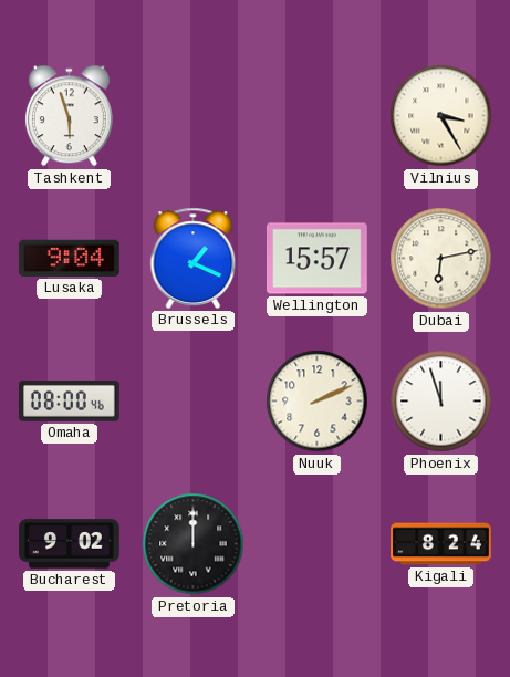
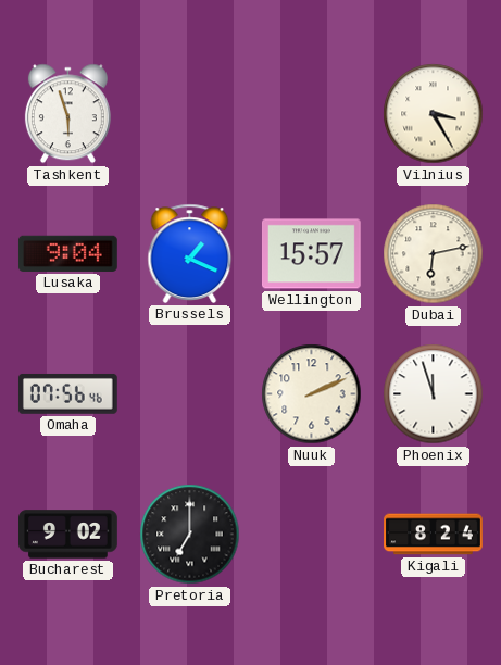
Omaha: 08:00 -> 07:56 (67, 393)
Pretoria: 12:00 -> 7:00 (190, 535)
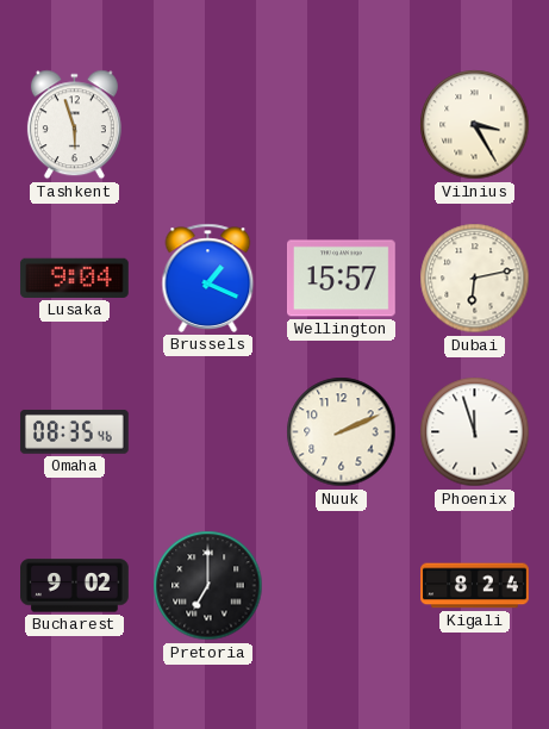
Omaha: 07:56 -> 08:35 (74, 431)
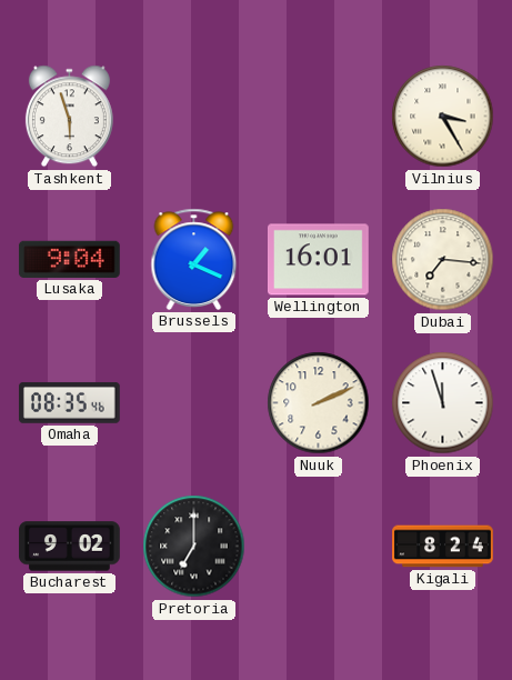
Wellington: 15:57 -> 16:01 (319, 260)
Dubai: 6:13 -> 7:16 (443, 260)
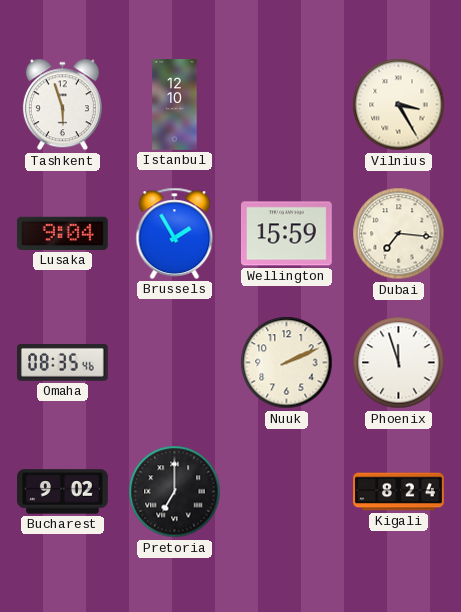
Istanbul: none -> 12:10 (175, 105)
Brussels: 1:19 -> 1:55 (175, 233)
Wellington: 16:01 -> 15:59 (287, 234)
